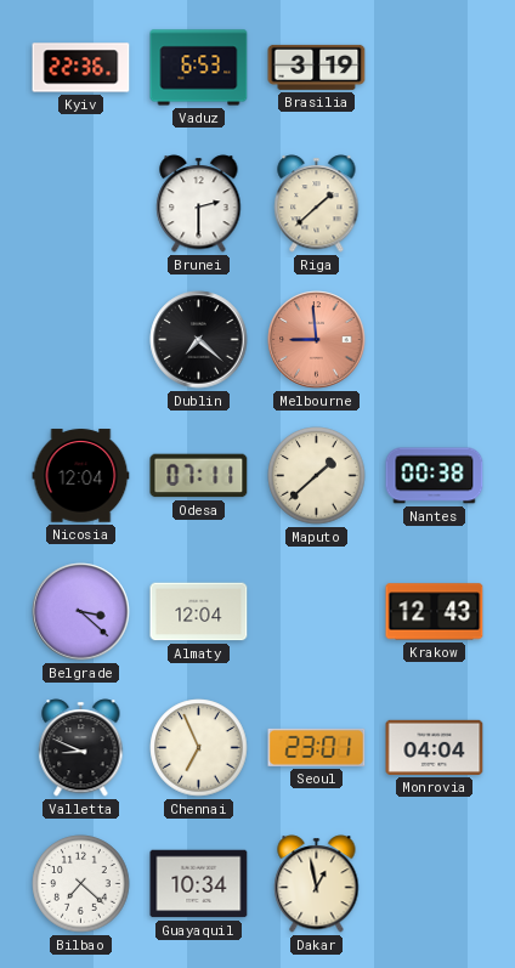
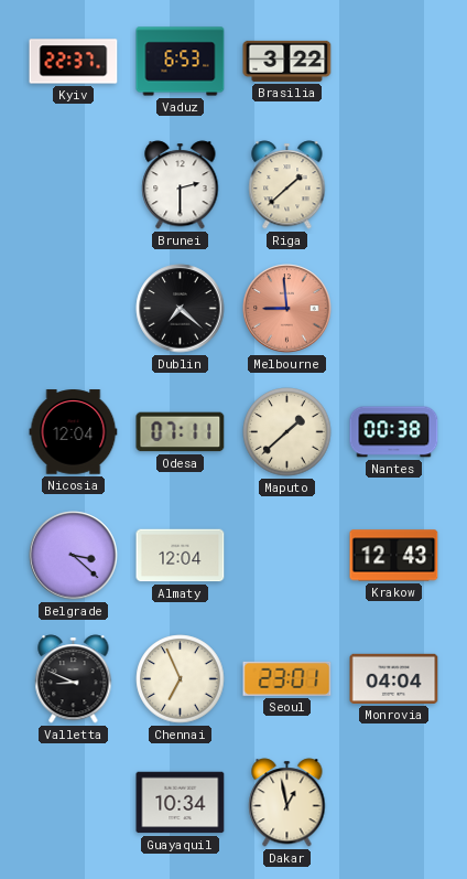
Kyiv: 22:36 -> 22:37 (74, 62)
Brasilia: 3:19 -> 3:22 (287, 61)
Bilbao: 7:22 -> none (81, 884)
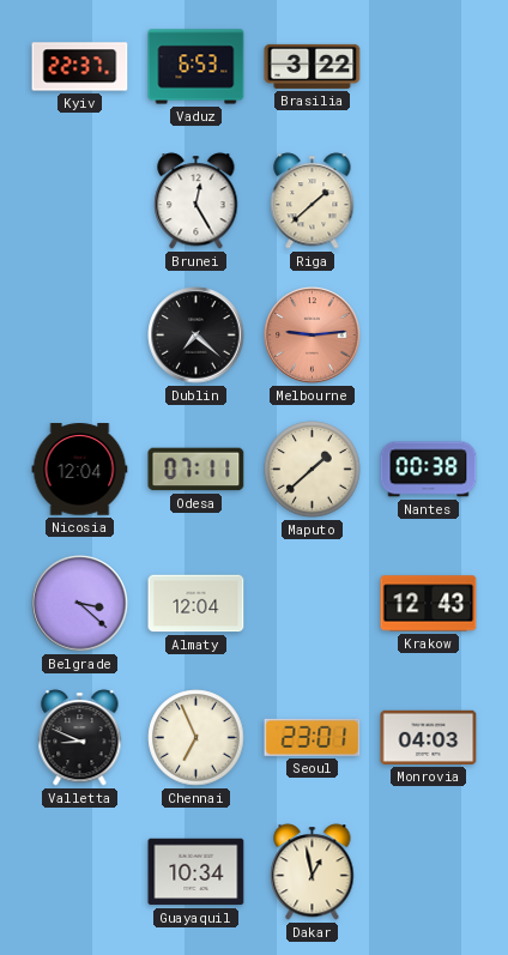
Brunei: 2:30 -> 12:25 (196, 201)
Melbourne: 8:59 -> 9:14 (313, 336)
Monrovia: 04:04 -> 04:03 (429, 737)
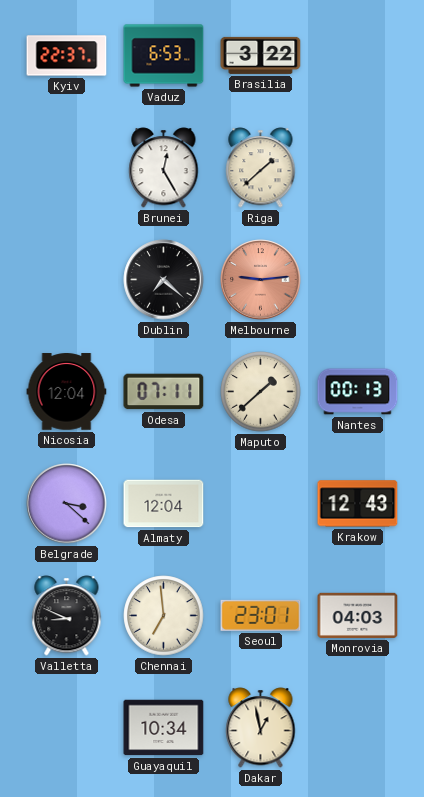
Nantes: 00:38 -> 00:13 (358, 392)
Chennai: 6:56 -> 6:59 (164, 616)
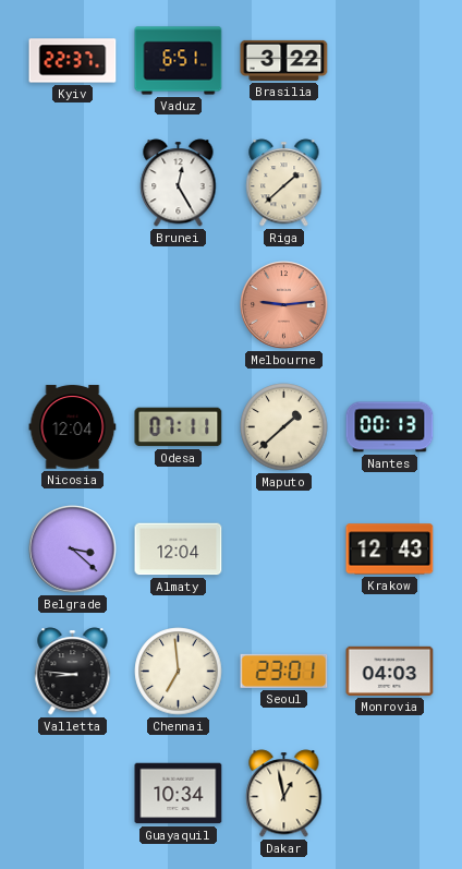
Vaduz: 6:53 -> 6:51 (179, 61)
Dublin: 7:22 -> none (164, 280)
Valletta: 8:49 -> 8:46 (73, 672)
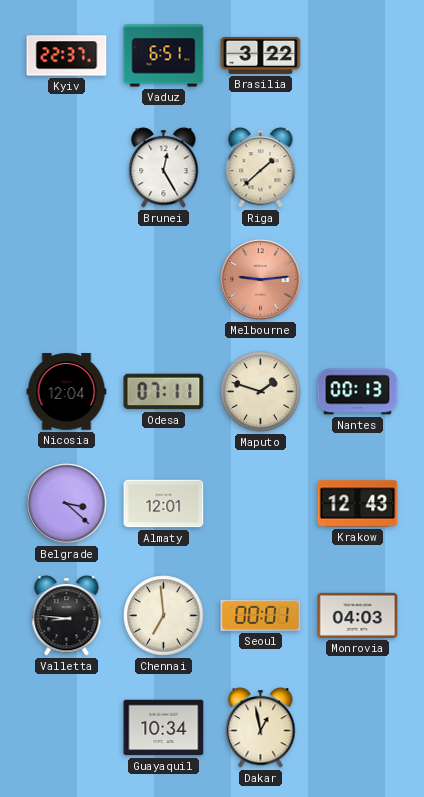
Maputo: 1:38 -> 1:48 (261, 392)
Almaty: 12:04 -> 12:01 (164, 504)
Seoul: 23:01 -> 00:01 (261, 615)
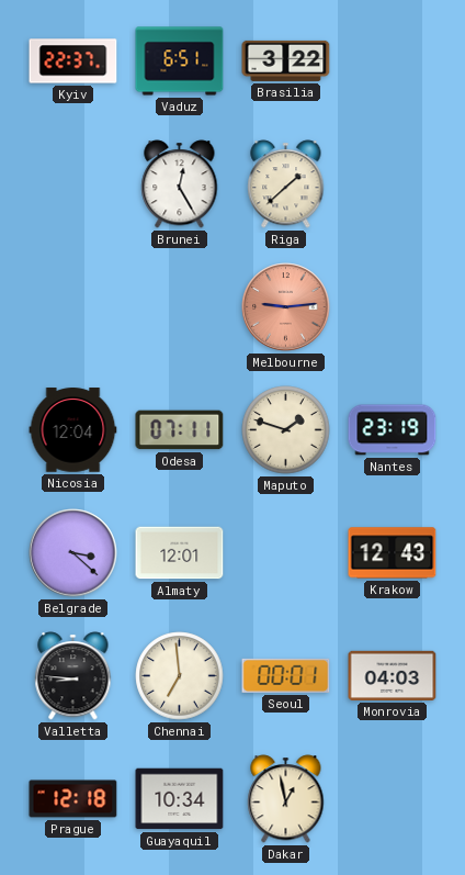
Nantes: 00:13 -> 23:19 (393, 430)
Prague: none -> 12:18 (73, 799)
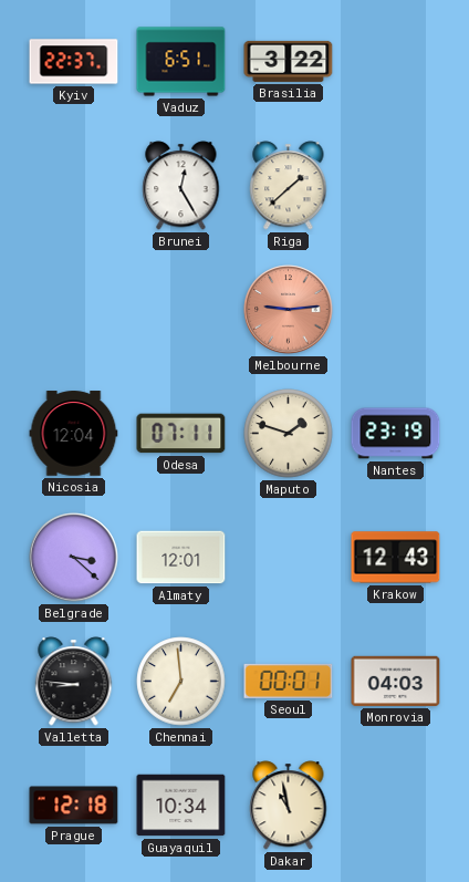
Dakar: 12:58 -> 10:58 (289, 806)
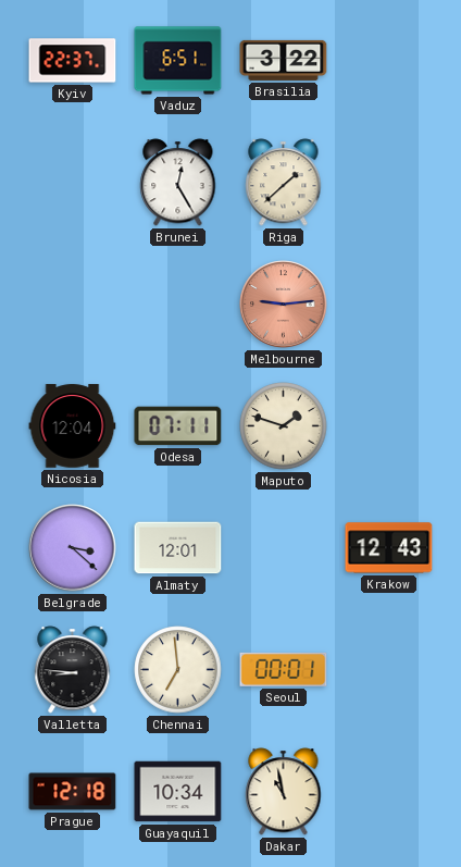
Nantes: 23:19 -> none (396, 434)
Monrovia: 04:03 -> none (396, 681)
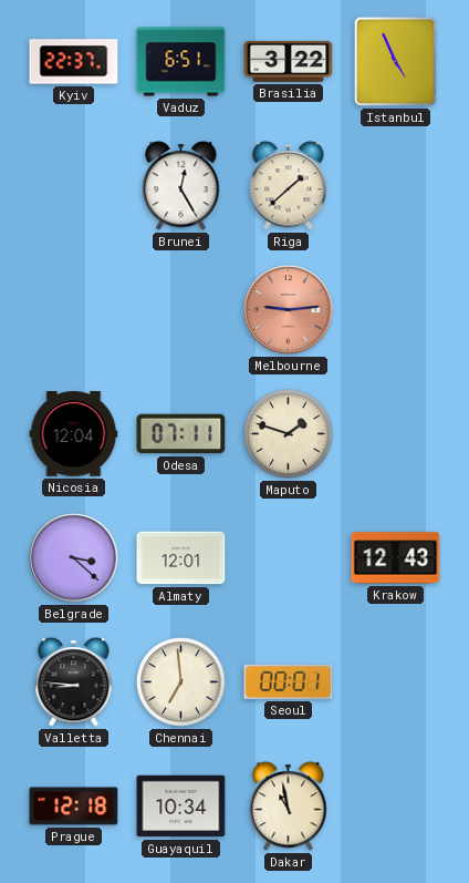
Istanbul: none -> 4:56 (395, 61)
